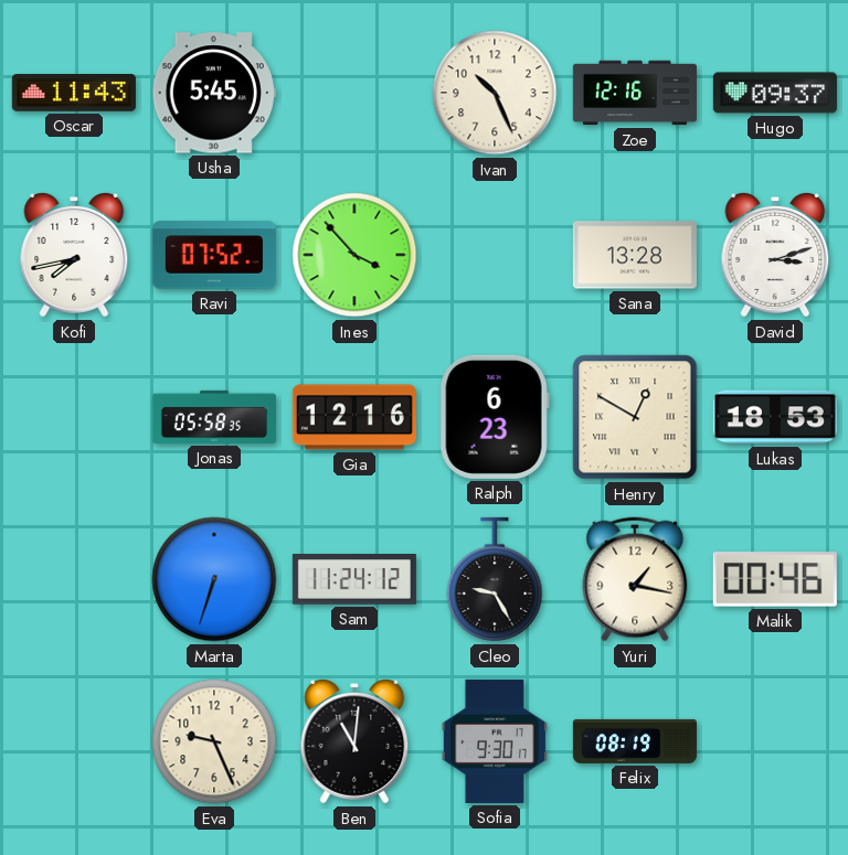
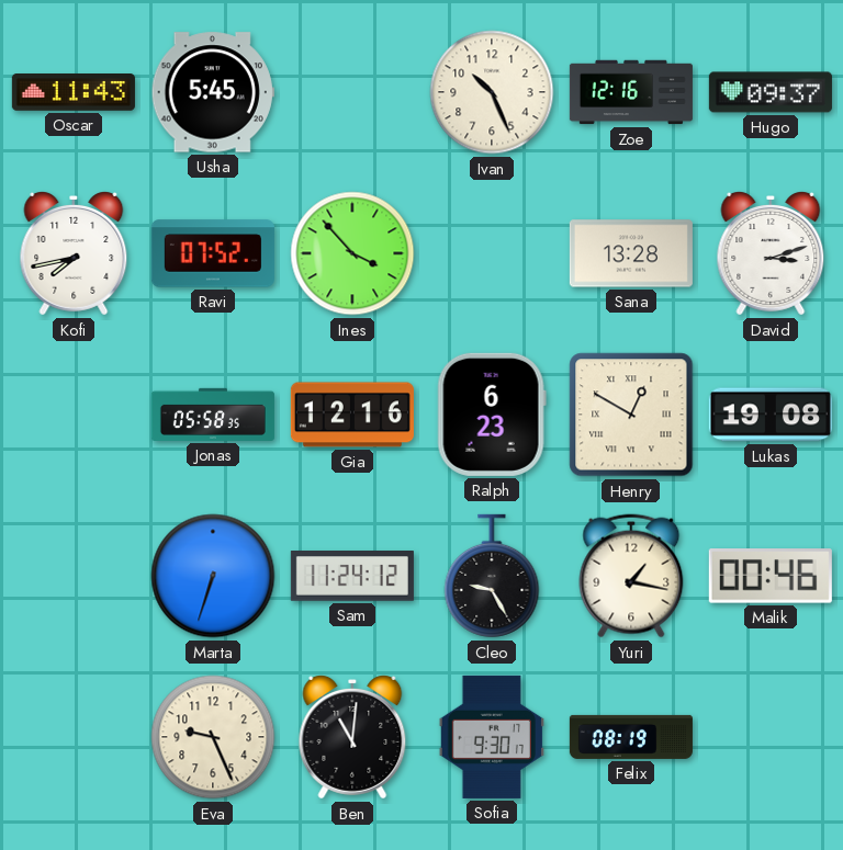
Lukas: 18:53 -> 19:08 (771, 415)
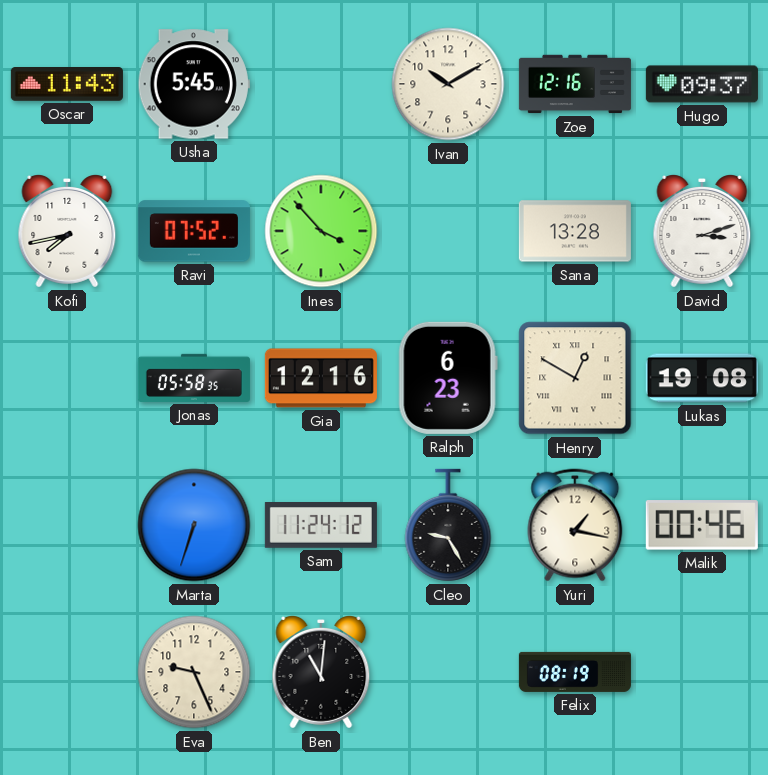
Ivan: 10:26 -> 10:10 (448, 84)
Sofia: 9:30 -> none (492, 737)
